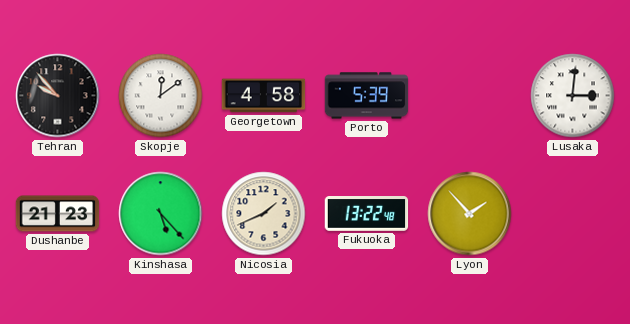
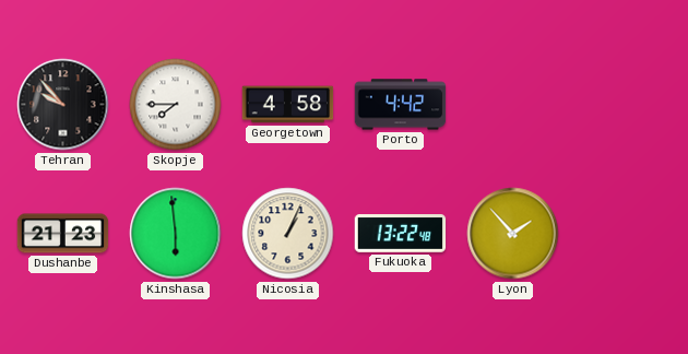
Skopje: 12:09 -> 7:45 (176, 105)
Porto: 5:39 -> 4:42 (401, 105)
Lusaka: 3:01 -> none (573, 96)
Kinshasa: 5:23 -> 5:59 (176, 234)
Nicosia: 1:41 -> 1:04 (288, 234)
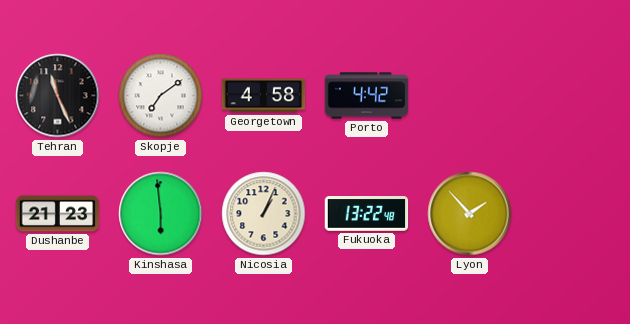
Tehran: 9:53 -> 11:26 (58, 96)
Skopje: 7:45 -> 7:09 (161, 96)
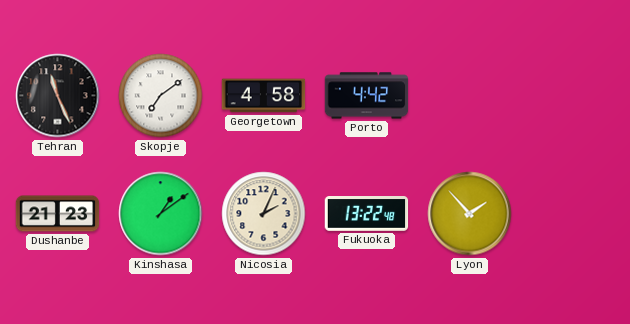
Kinshasa: 5:59 -> 1:09 (161, 214)
Nicosia: 1:04 -> 2:04 (264, 214)
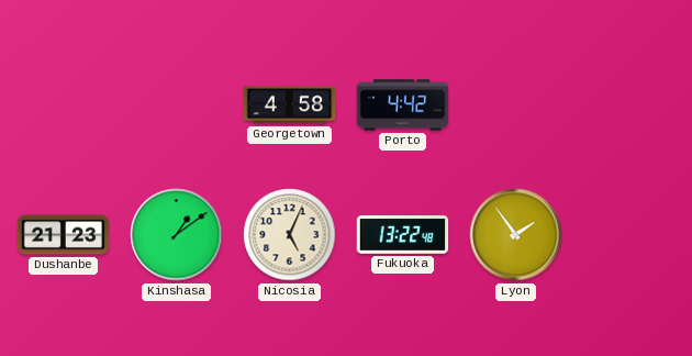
Tehran: 11:26 -> none (58, 96)
Skopje: 7:09 -> none (161, 96)
Nicosia: 2:04 -> 5:04 (290, 235)
Lyon: 1:53 -> 1:54 (516, 235)
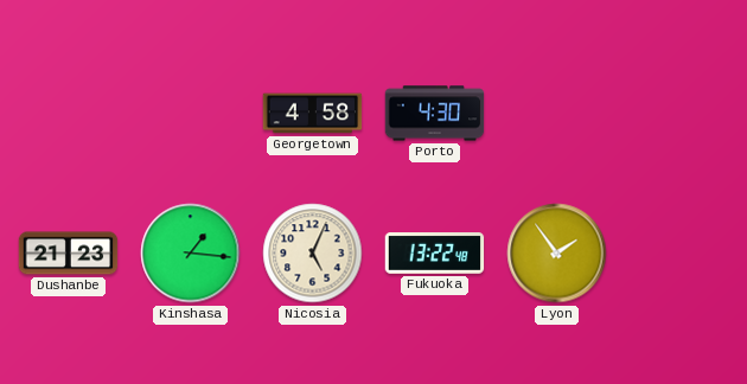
Porto: 4:42 -> 4:30 (435, 114)
Kinshasa: 1:09 -> 1:16 (191, 254)
